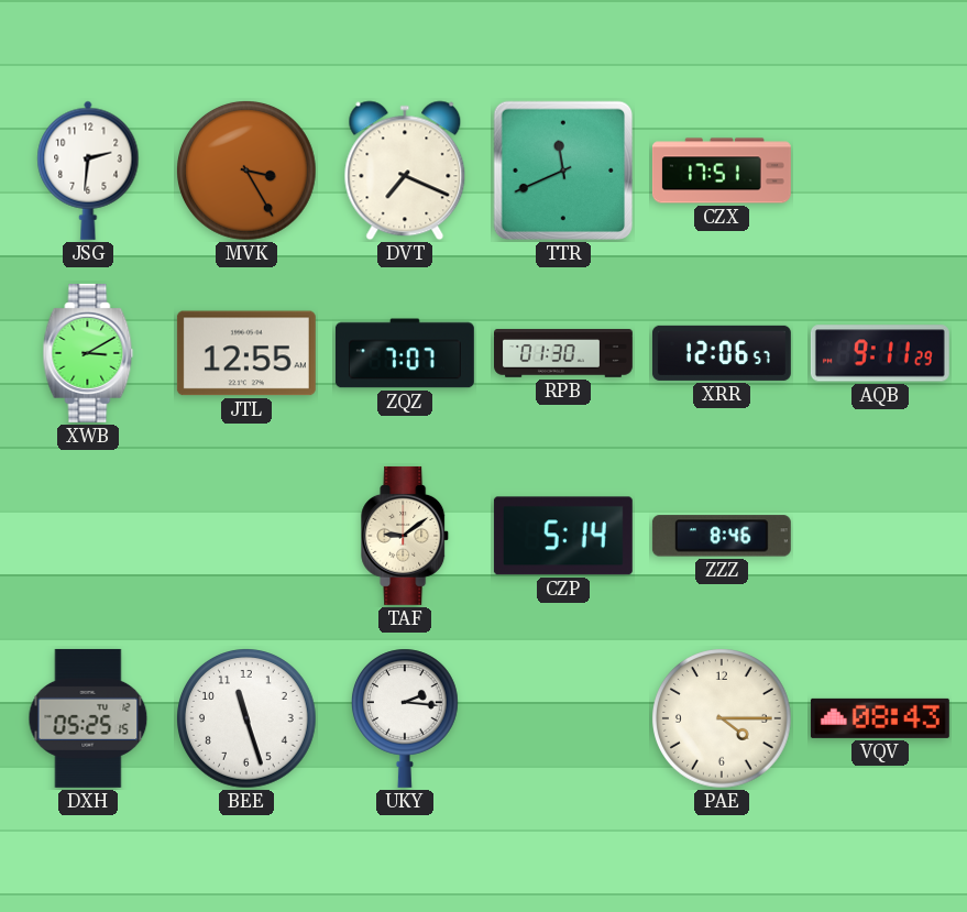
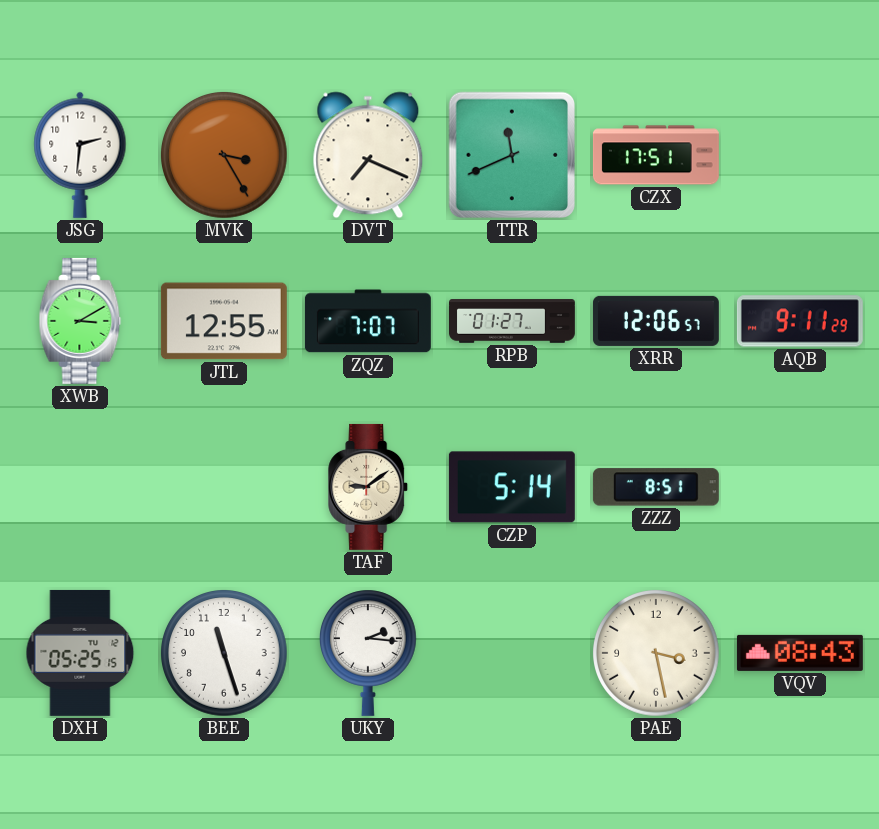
RPB: 01:30 -> 01:27 (513, 321)
ZZZ: 8:46 -> 8:51 (656, 487)
PAE: 4:15 -> 3:28 (657, 654)
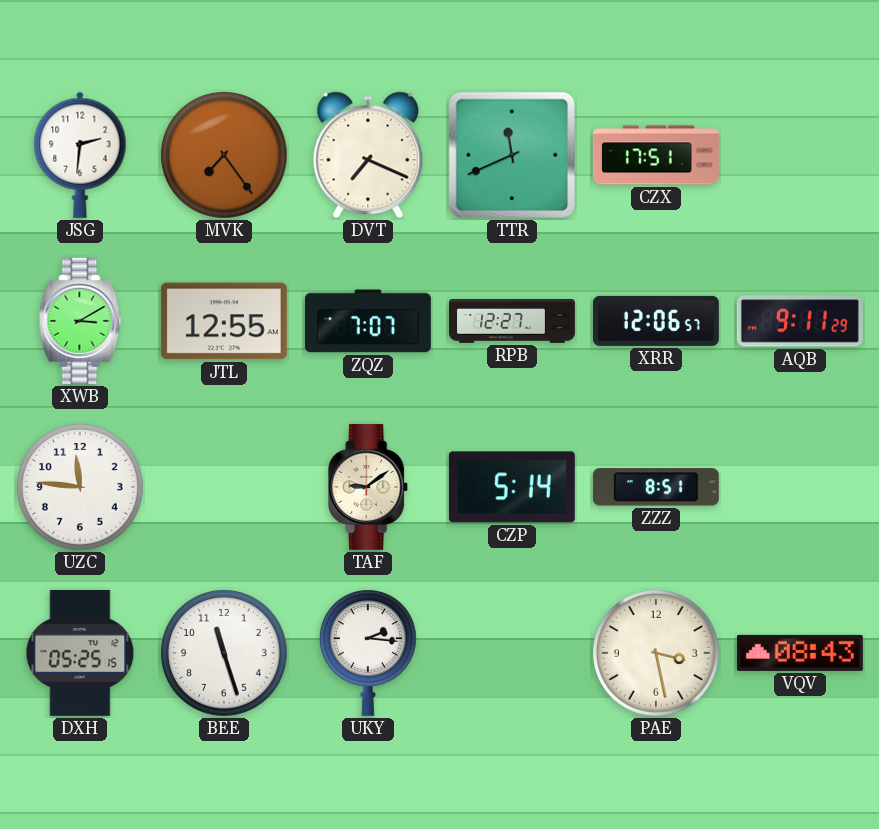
MVK: 3:25 -> 7:24 (225, 156)
RPB: 01:27 -> 12:27 (513, 321)
UZC: none -> 11:46 (81, 488)
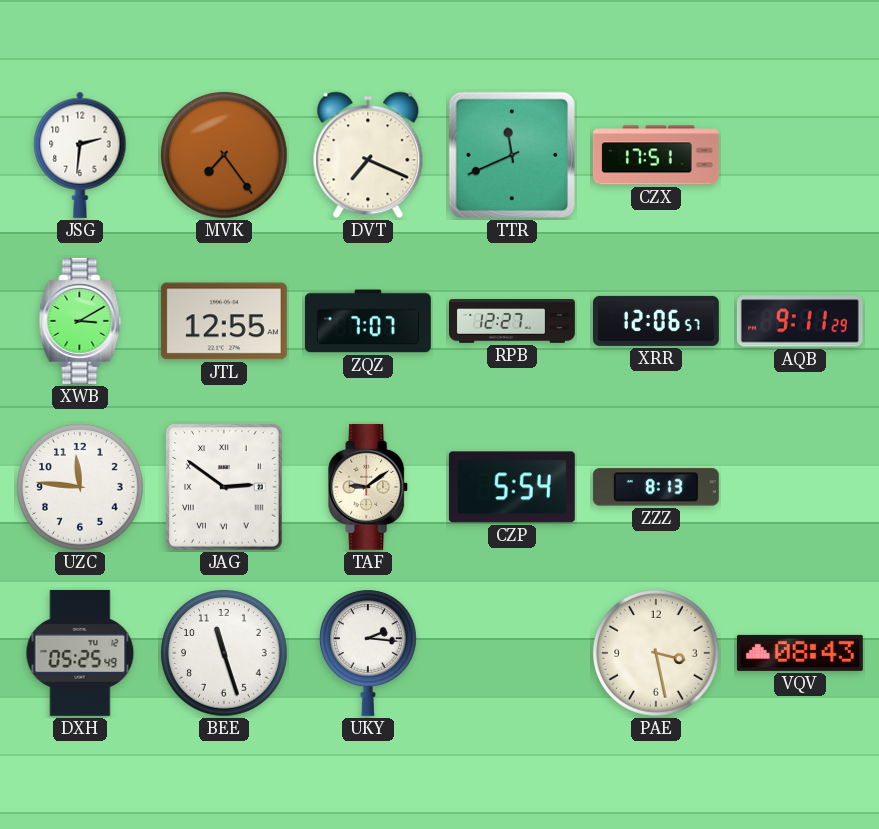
JAG: none -> 2:51 (224, 487)
CZP: 5:14 -> 5:54 (512, 487)
ZZZ: 8:51 -> 8:13 (656, 487)
DXH: 05:25:15 -> 05:25:49 (80, 653)
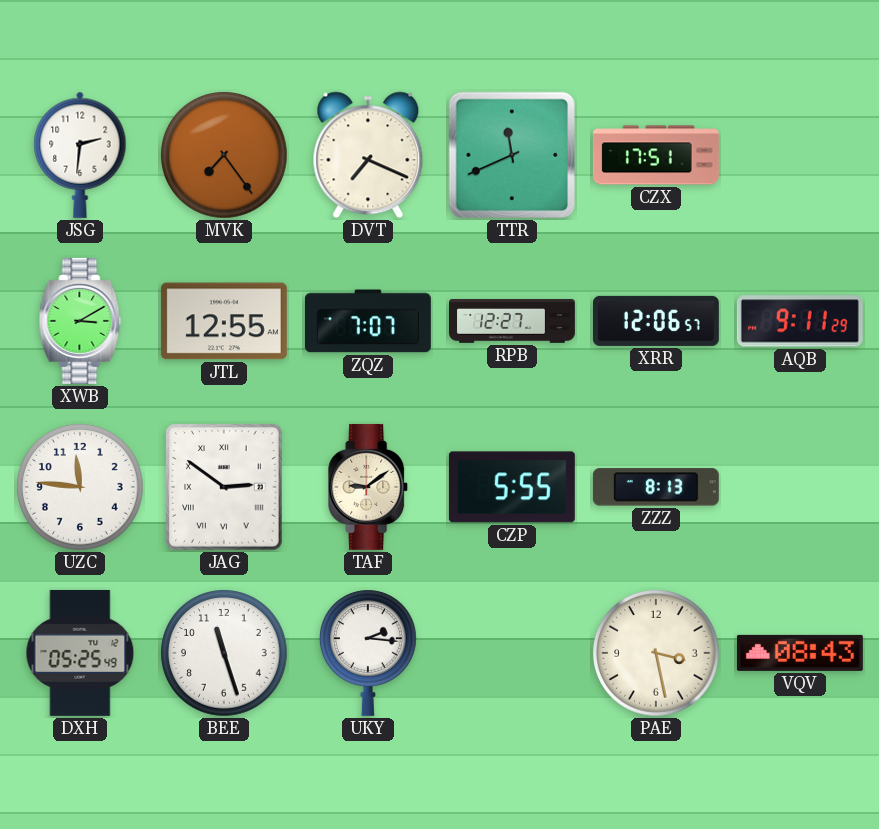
CZP: 5:54 -> 5:55 (512, 487)
